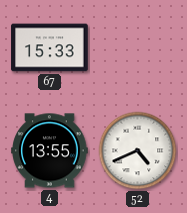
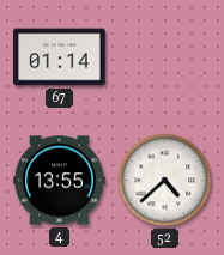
67: 15:33 -> 01:14 (60, 57)
52: 4:41 -> 4:38 (165, 181)
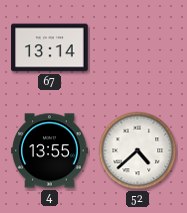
67: 01:14 -> 13:14 (50, 48)
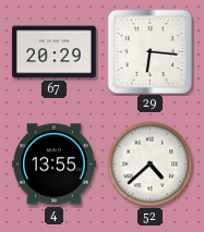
67: 13:14 -> 20:29 (55, 52)
29: none -> 6:16 (149, 51)
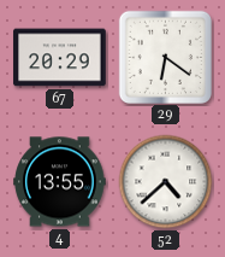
29: 6:16 -> 6:21 (165, 57)
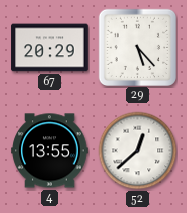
29: 6:21 -> 5:23 (137, 47)
52: 4:38 -> 12:38 (138, 151)
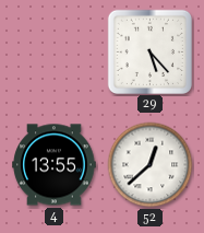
67: 20:29 -> none (50, 48)
